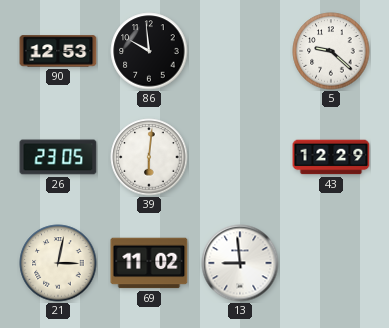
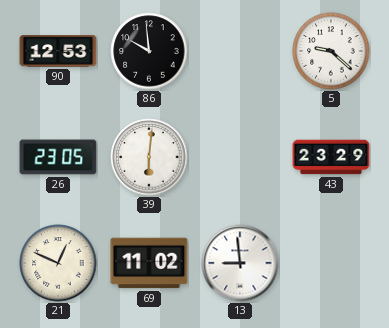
43: 12:29 -> 23:29 (331, 157)
21: 3:02 -> 12:49 (58, 263)
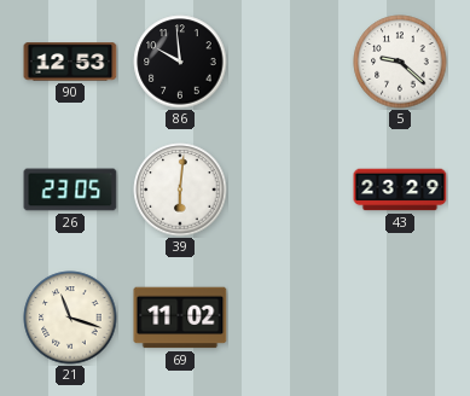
21: 12:49 -> 11:18 (70, 318)
13: 8:59 -> none (240, 263)
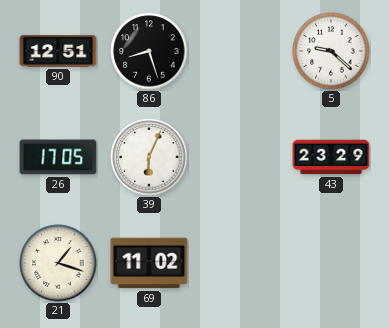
90: 12:53 -> 12:51 (58, 51)
86: 9:59 -> 8:27 (149, 51)
26: 23:05 -> 17:05 (58, 157)
39: 6:01 -> 6:04 (149, 157)
21: 11:18 -> 1:18 (58, 263)
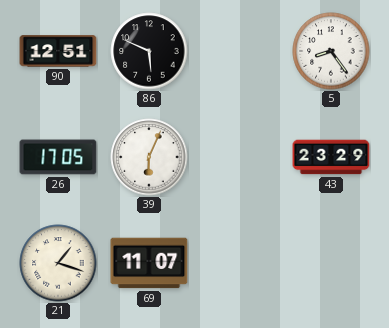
86: 8:27 -> 5:49 (149, 51)
5: 9:22 -> 8:24 (331, 51)
69: 11:02 -> 11:07 (149, 263)
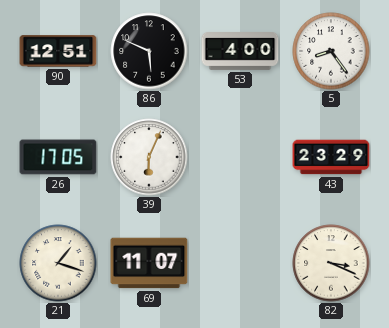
53: none -> 4:00 (240, 52)
82: none -> 3:19 (331, 263)
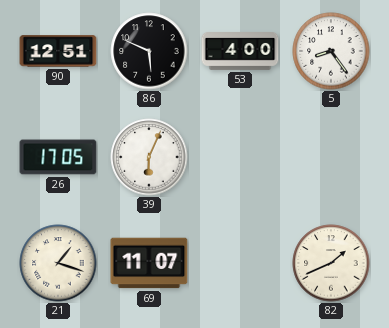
43: 23:29 -> none (331, 157)
82: 3:19 -> 1:41 (331, 263)
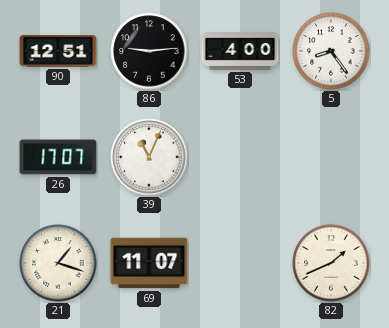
86: 5:49 -> 9:14 (149, 51)
26: 17:05 -> 17:07 (58, 157)
39: 6:04 -> 11:04 (149, 157)
